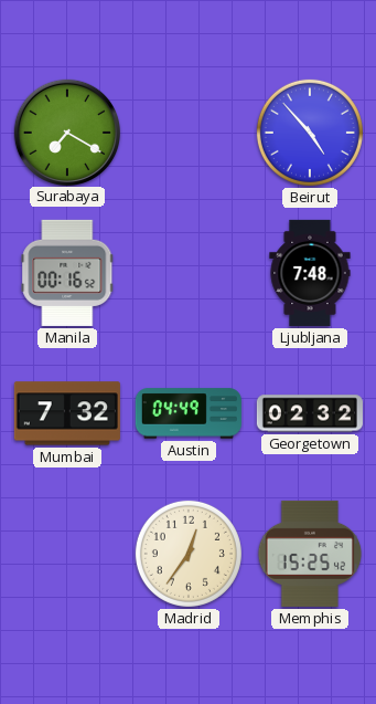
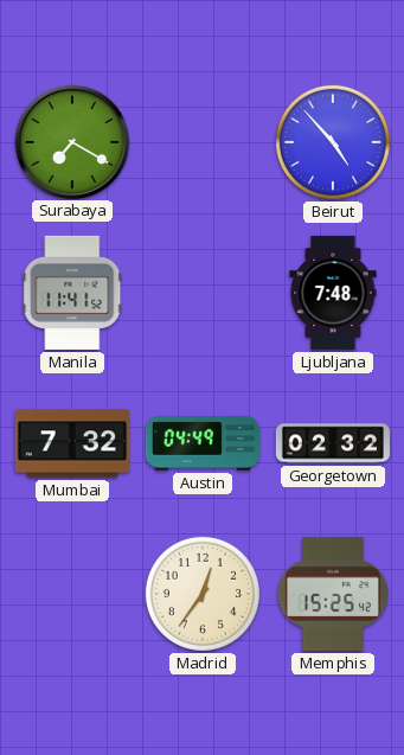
Manila: 00:16 -> 11:41 (72, 293)
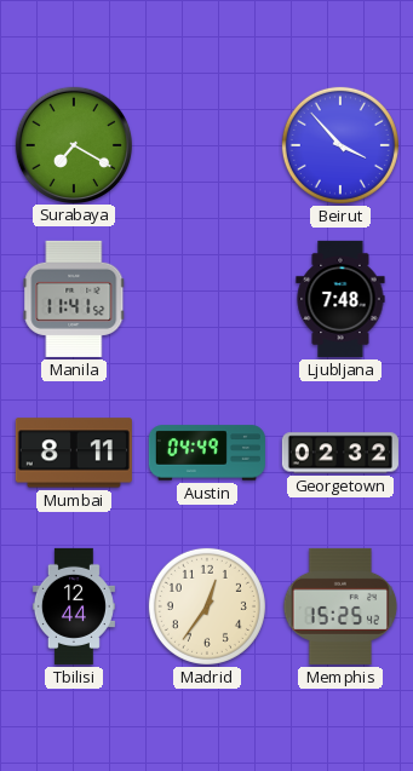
Beirut: 4:53 -> 3:53 (340, 145)
Mumbai: 7:32 -> 8:11 (74, 453)
Tbilisi: none -> 12:44 (74, 606)
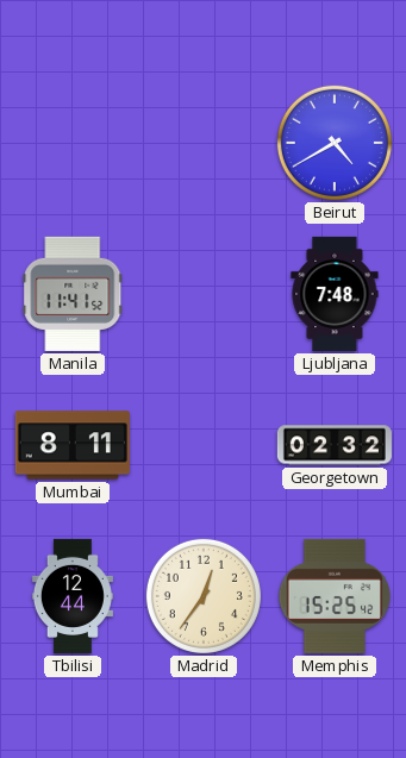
Surabaya: 7:20 -> none (73, 144)
Beirut: 3:53 -> 4:40 (335, 143)
Austin: 04:49 -> none (207, 453)
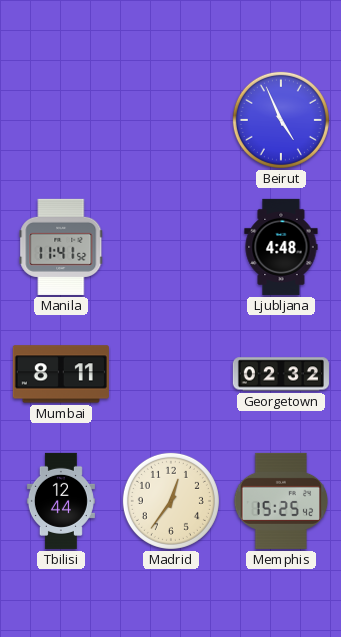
Beirut: 4:40 -> 4:56 (281, 120)
Ljubljana: 7:48 -> 4:48 (281, 247)
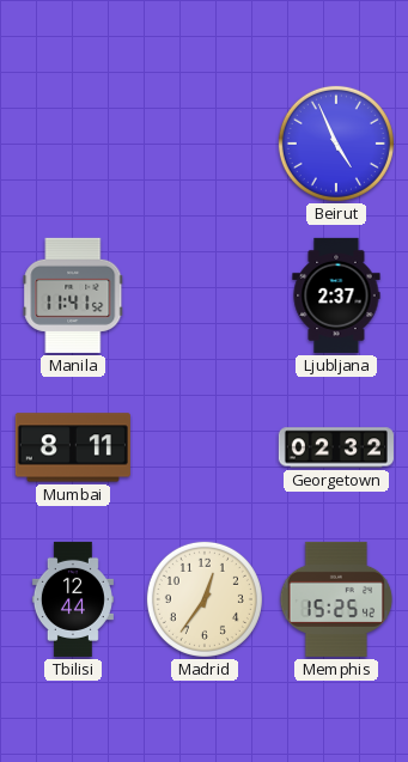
Ljubljana: 4:48 -> 2:37 (336, 295)
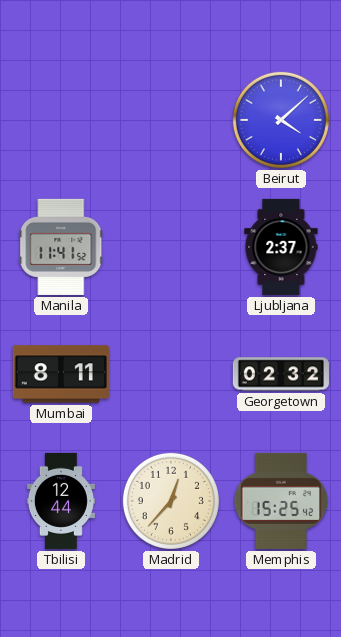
Beirut: 4:56 -> 4:08 (281, 120)
Madrid: 12:36 -> 12:37 (171, 501)
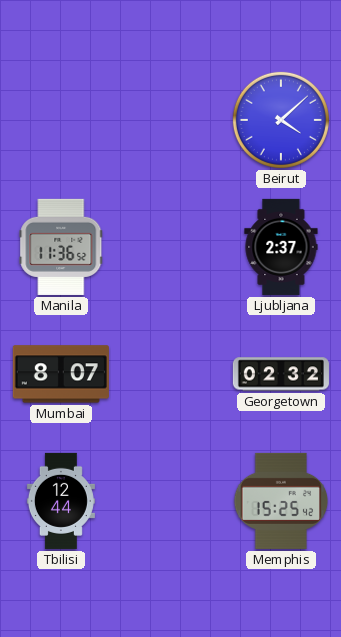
Manila: 11:41 -> 11:36 (61, 247)
Mumbai: 8:11 -> 8:07 (61, 374)
Madrid: 12:37 -> none (171, 501)
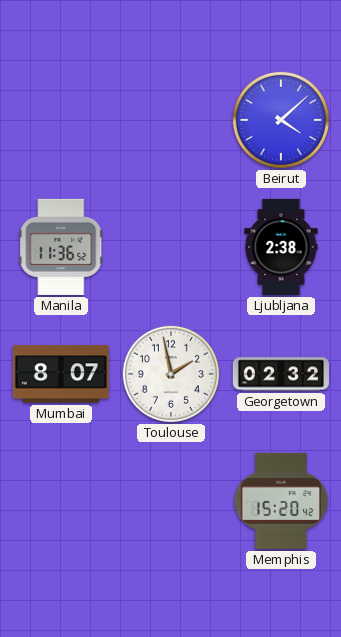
Ljubljana: 2:37 -> 2:38 (281, 247)
Toulouse: none -> 1:58 (171, 374)
Tbilisi: 12:44 -> none (61, 501)
Memphis: 15:25 -> 15:20 (281, 501)
